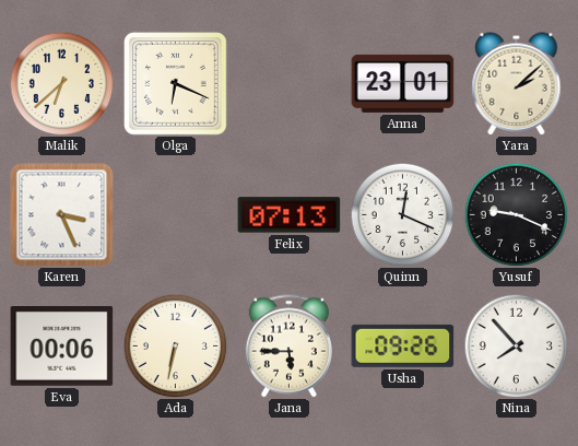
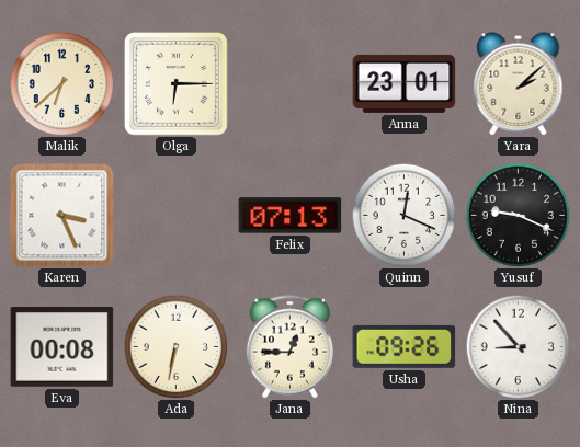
Olga: 6:19 -> 6:15 (177, 84)
Eva: 00:06 -> 00:08 (62, 347)
Jana: 5:45 -> 12:45 (289, 347)
Nina: 7:53 -> 8:53 (518, 346)
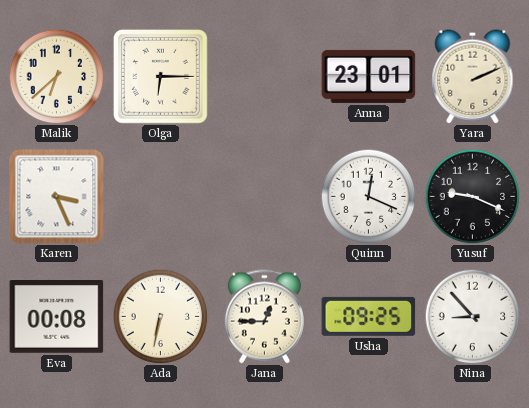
Yara: 2:08 -> 2:11 (473, 77)
Felix: 07:13 -> none (291, 216)
Usha: 09:26 -> 09:25 (369, 316)
